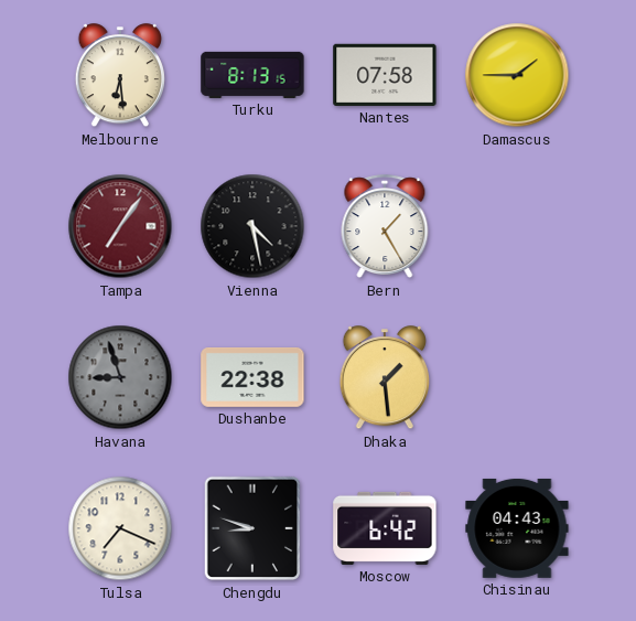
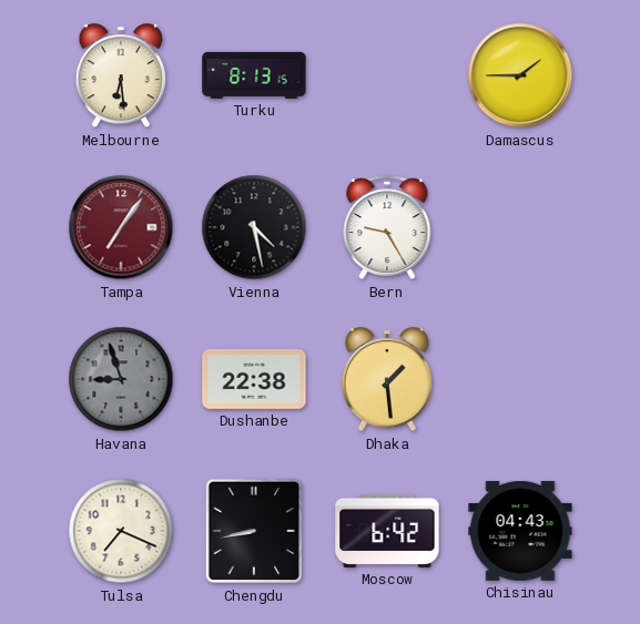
Nantes: 07:58 -> none (385, 75)
Bern: 1:25 -> 9:25 (387, 228)
Chengdu: 8:48 -> 8:43 (254, 531)
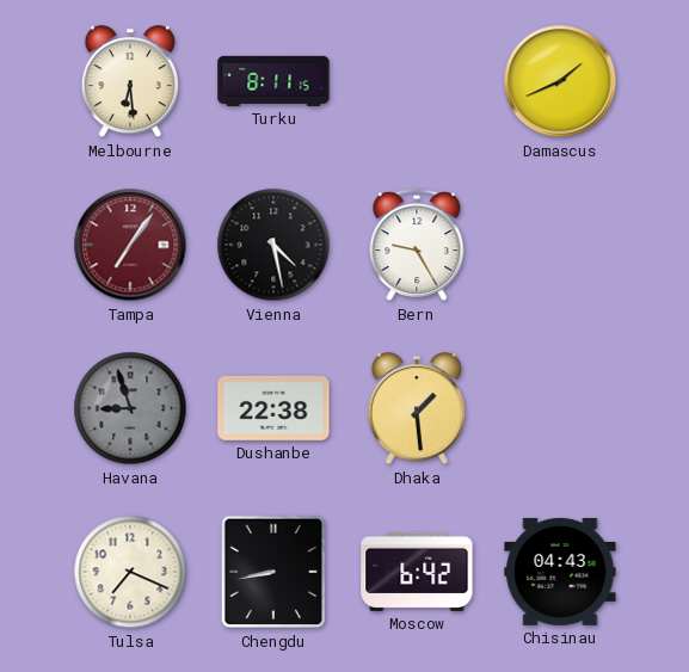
Turku: 8:13 -> 8:11 (273, 81)
Damascus: 1:45 -> 1:41 (560, 81)
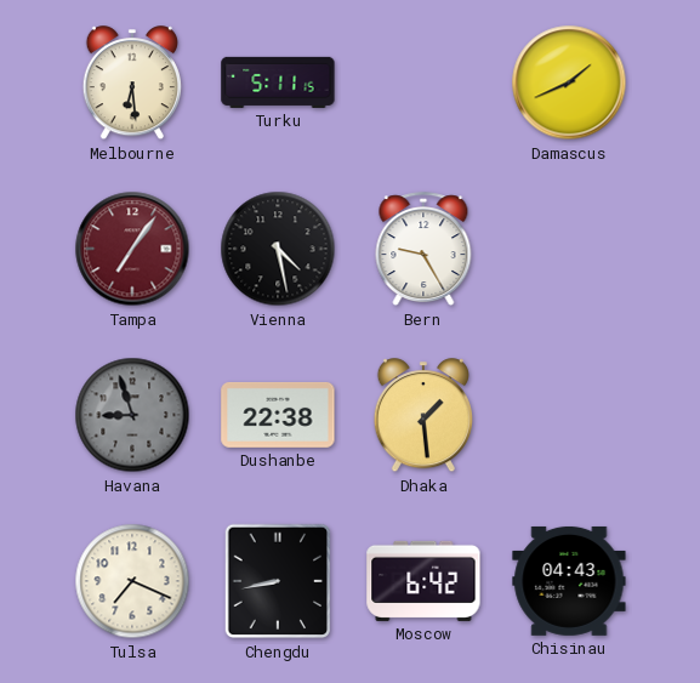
Turku: 8:11 -> 5:11 (278, 82)
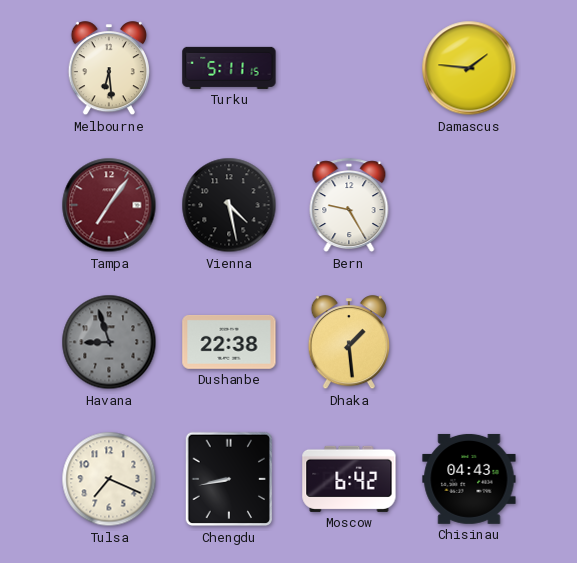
Damascus: 1:41 -> 1:46 (469, 68)
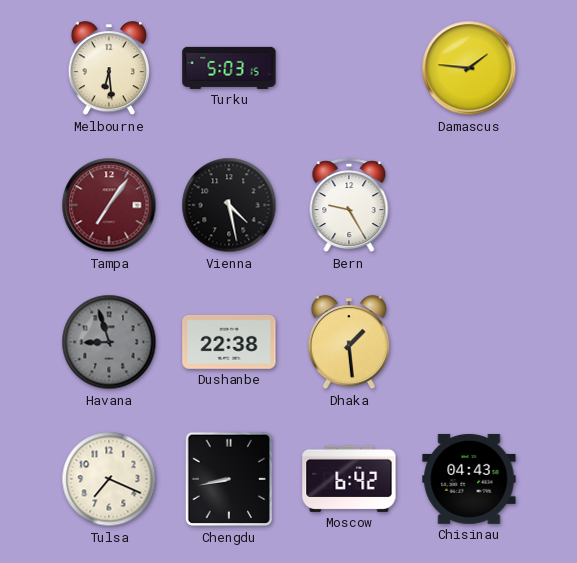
Turku: 5:11 -> 5:03 (229, 68)
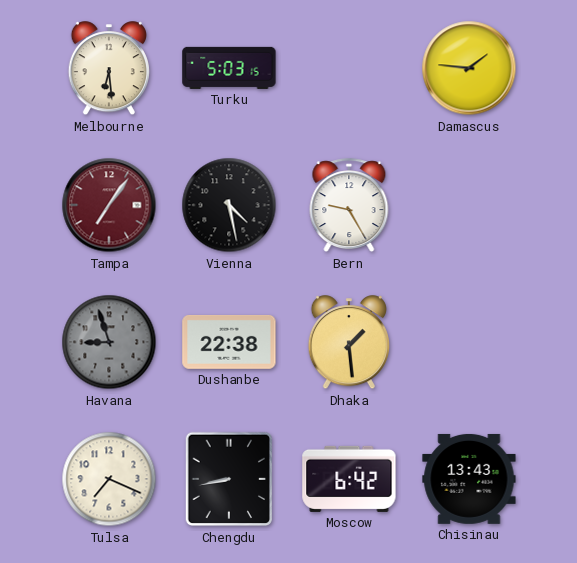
Chisinau: 04:43 -> 13:43 (469, 479)
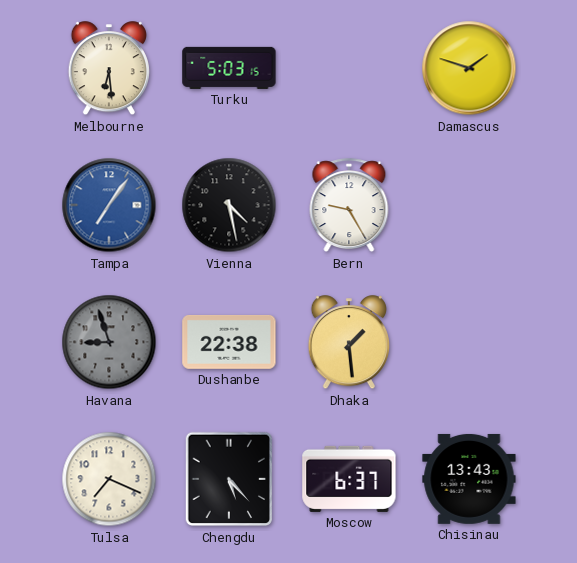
Damascus: 1:46 -> 1:48 (469, 68)
Tampa dial: burgundy -> blue (109, 205)
Chengdu: 8:43 -> 5:23 (229, 479)
Moscow: 6:42 -> 6:37 (349, 479)
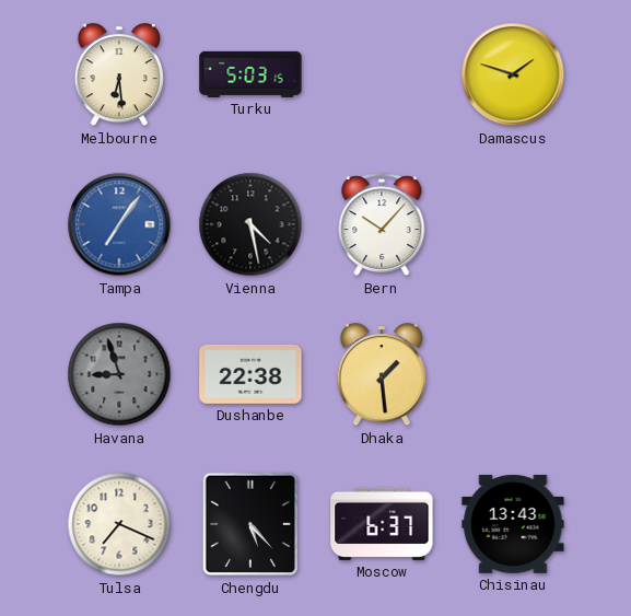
Bern: 9:25 -> 10:07 (382, 225)
